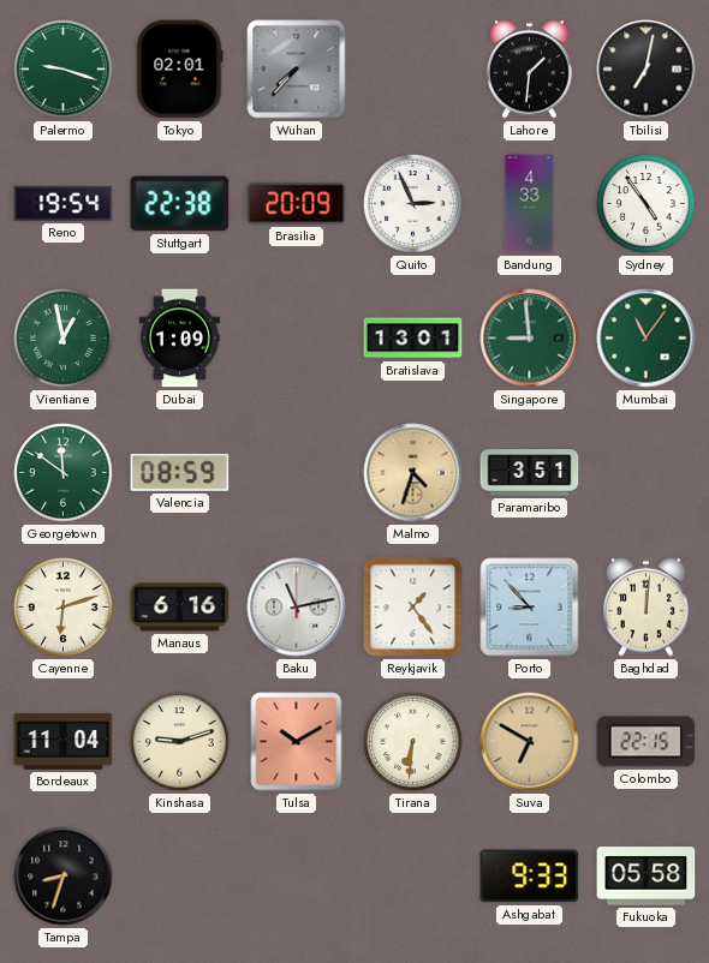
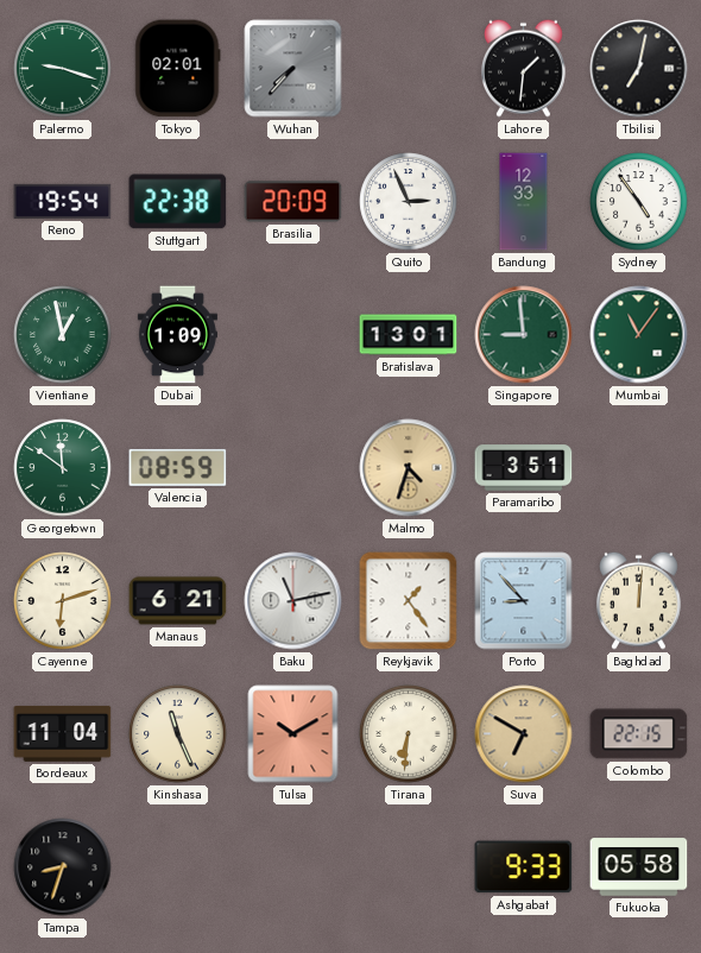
Bandung: 4:33 -> 12:33 (524, 202)
Manaus: 6:16 -> 6:21 (178, 601)
Kinshasa: 9:12 -> 11:26 (178, 734)
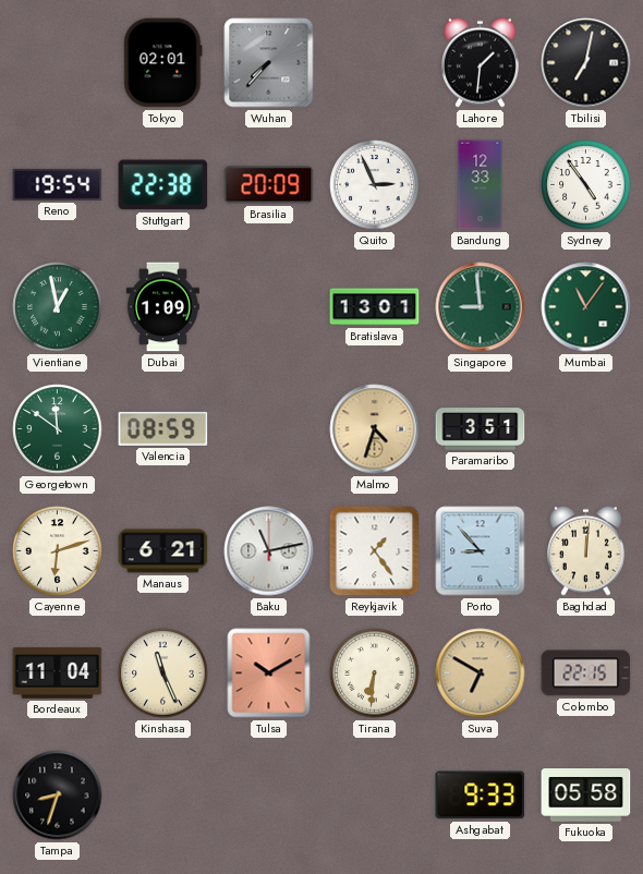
Palermo: 9:18 -> none (63, 69)
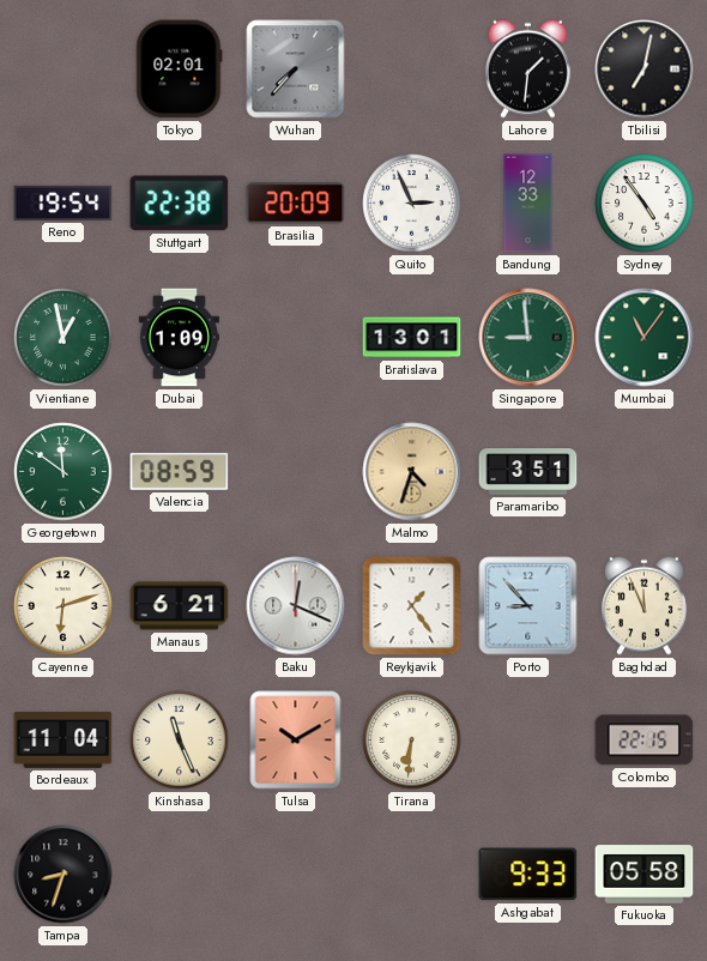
Baku: 11:13 -> 12:19 (296, 606)
Baghdad: 12:01 -> 11:56 (643, 605)
Suva: 6:50 -> none (481, 673)
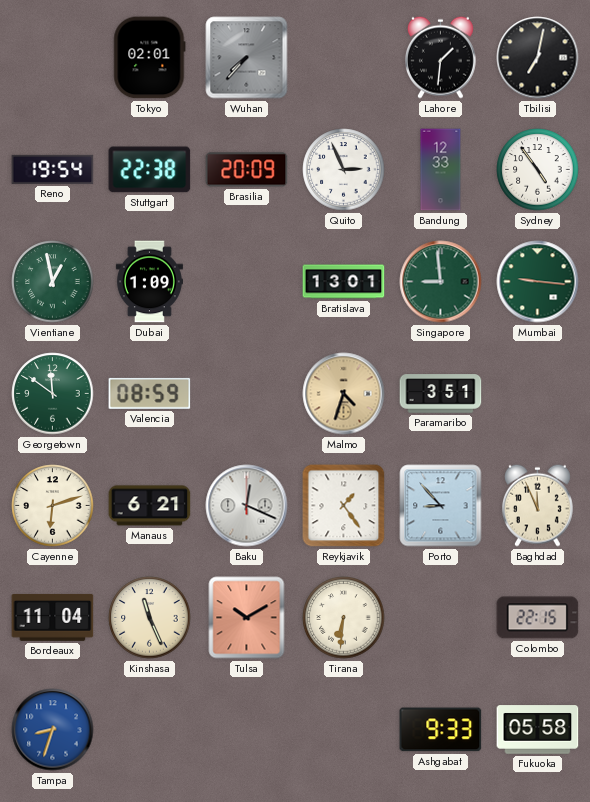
Mumbai: 11:06 -> 9:16 (538, 282)
Tampa dial: black -> blue (53, 730)
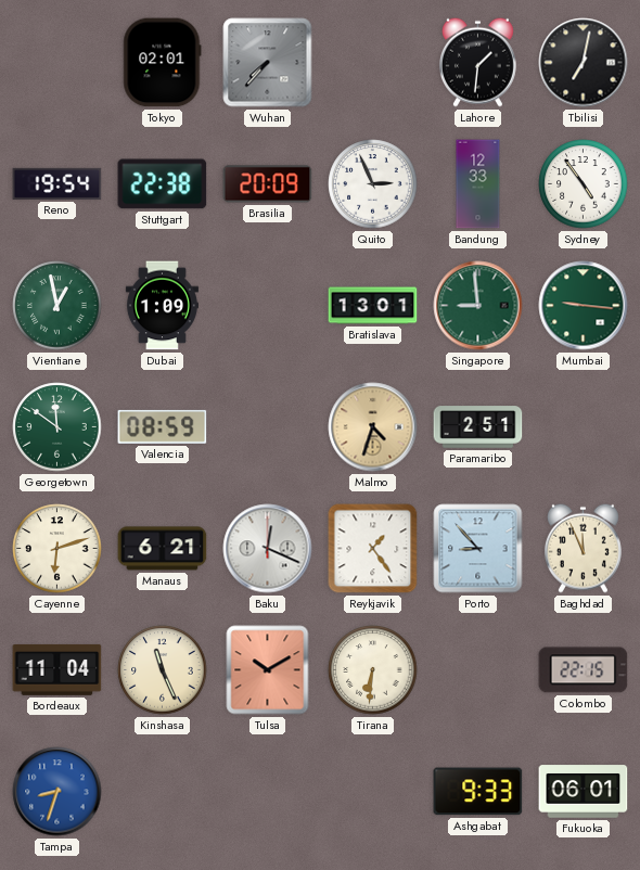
Paramaribo: 3:51 -> 2:51 (478, 427)
Fukuoka: 05:58 -> 06:01 (584, 792)
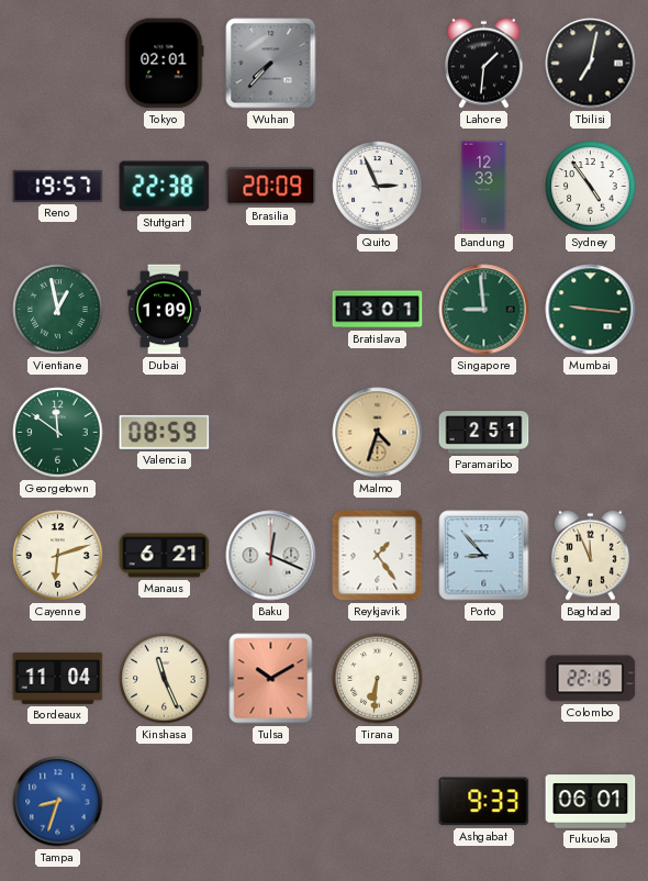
Reno: 19:54 -> 19:57 (58, 186)
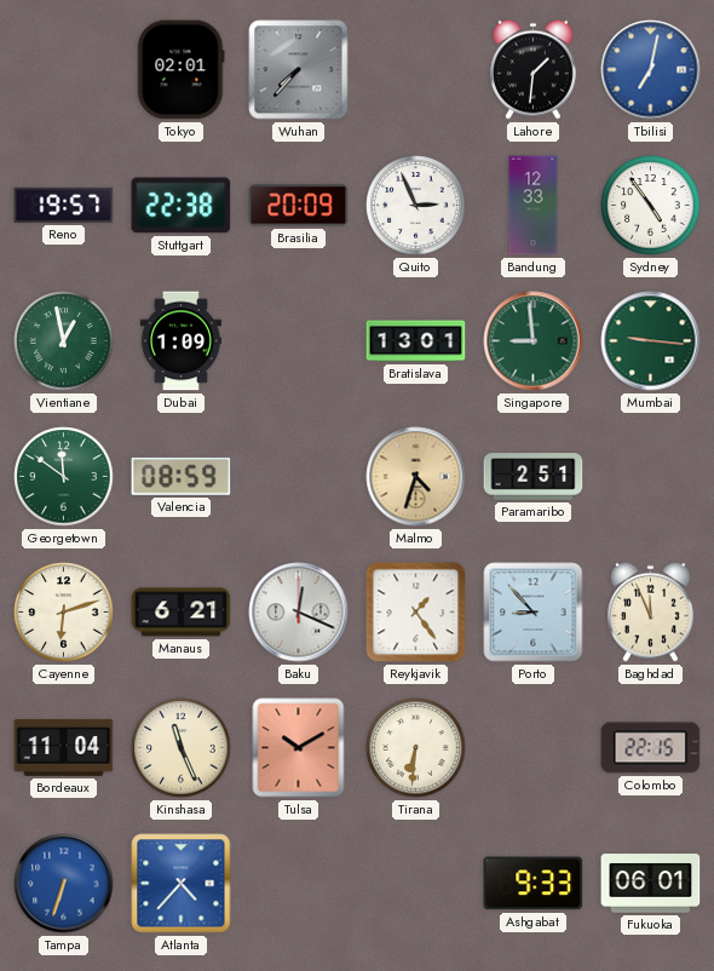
Tbilisi dial: black -> blue (651, 70)
Tampa: 8:33 -> 6:33 (64, 884)
Atlanta: none -> 4:37 (182, 884)
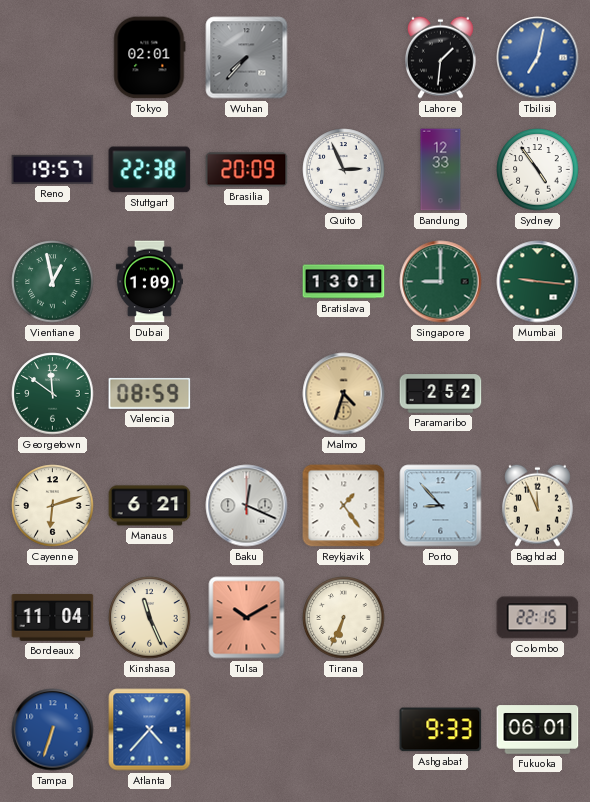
Singapore: 8:59 -> 9:00 (441, 282)
Paramaribo: 2:51 -> 2:52 (441, 394)
Tirana: 6:31 -> 6:34 (344, 618)
